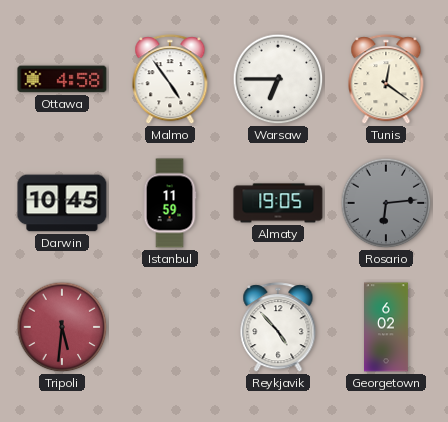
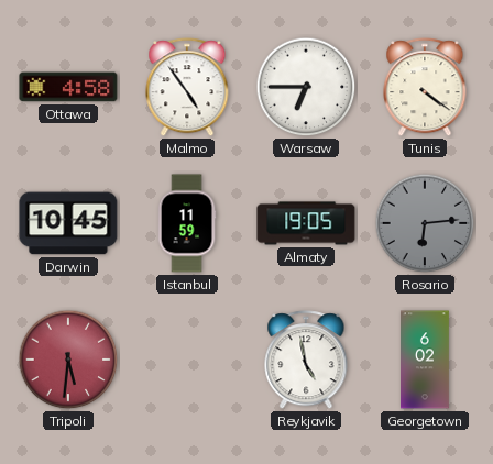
Tunis: 12:21 -> 4:21 (425, 88)
Reykjavik: 4:53 -> 4:58 (306, 361)
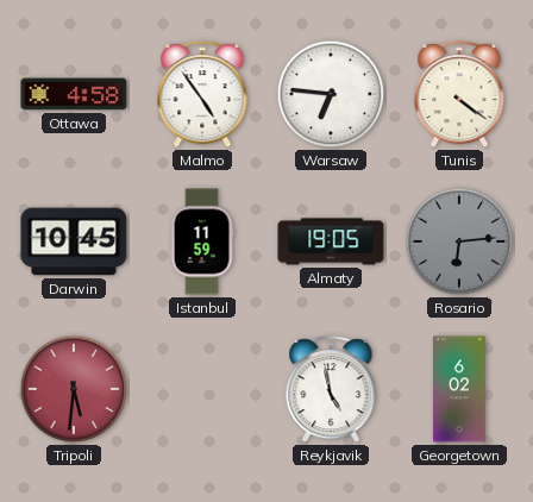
Warsaw: 6:45 -> 6:46 (331, 94)
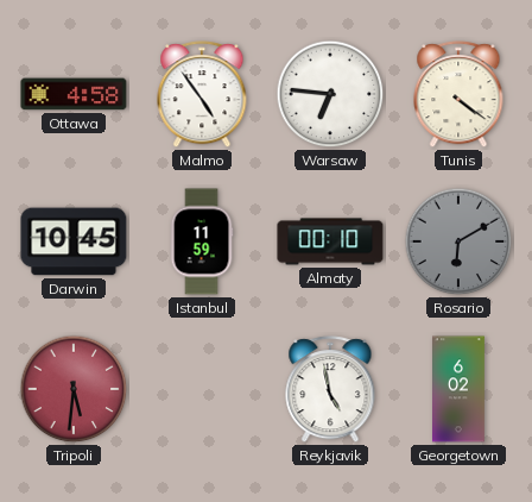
Almaty: 19:05 -> 00:10 (330, 241)
Rosario: 6:14 -> 6:10 (458, 241)
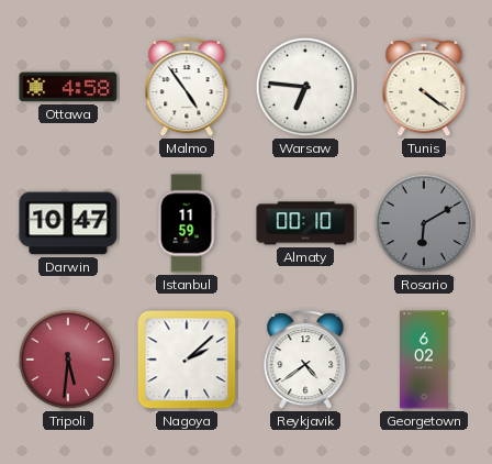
Darwin: 10:45 -> 10:47 (68, 223)
Nagoya: none -> 2:08 (187, 360)
Reykjavik: 4:58 -> 4:39 (305, 361)
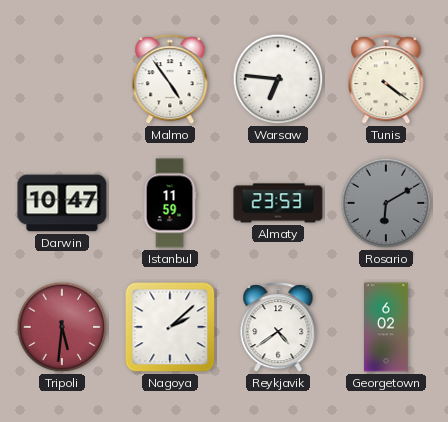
Ottawa: 4:58 -> none (68, 87)
Almaty: 00:10 -> 23:53 (278, 203)
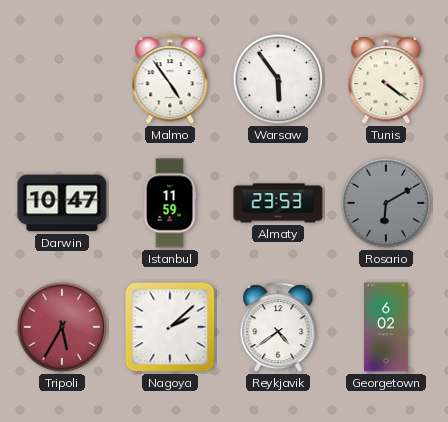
Warsaw: 6:46 -> 5:54 (278, 79)
Tripoli: 5:31 -> 5:35 (62, 327)
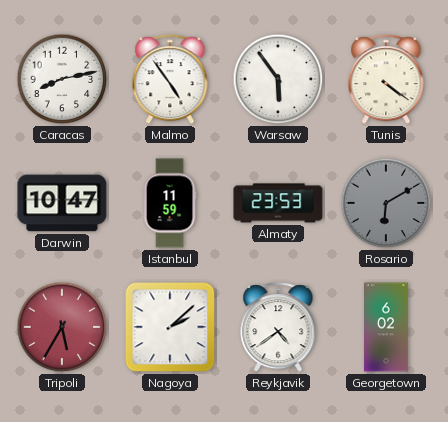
Caracas: none -> 8:13 (62, 79)
